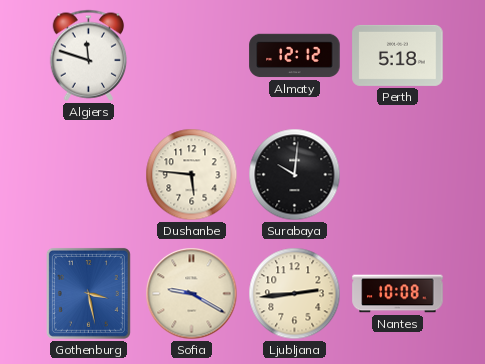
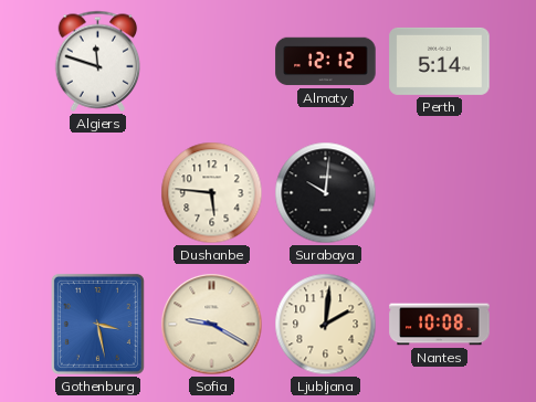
Perth: 5:18 -> 5:14 (440, 61)
Ljubljana: 2:44 -> 2:01 (326, 325)
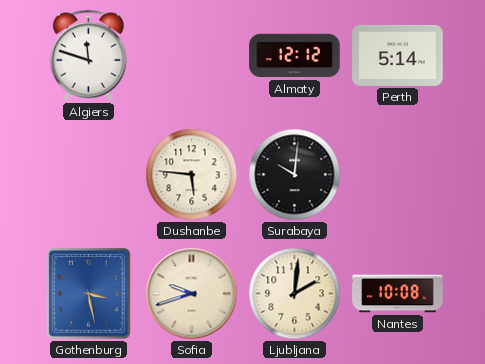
Sofia: 9:20 -> 9:42 (192, 294)
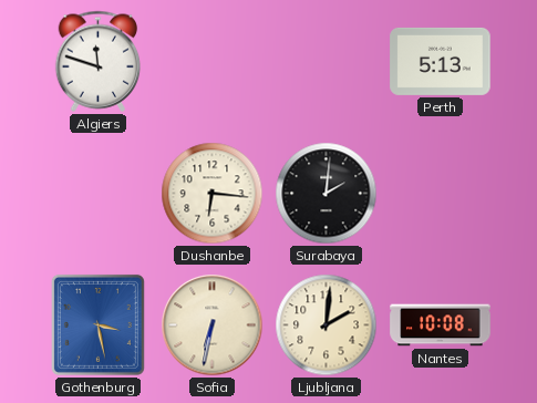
Almaty: 12:12 -> none (295, 56)
Perth: 5:14 -> 5:13 (441, 61)
Dushanbe: 5:46 -> 6:16 (213, 194)
Surabaya: 10:01 -> 2:01 (327, 194)
Sofia: 9:42 -> 6:32 (213, 325)
